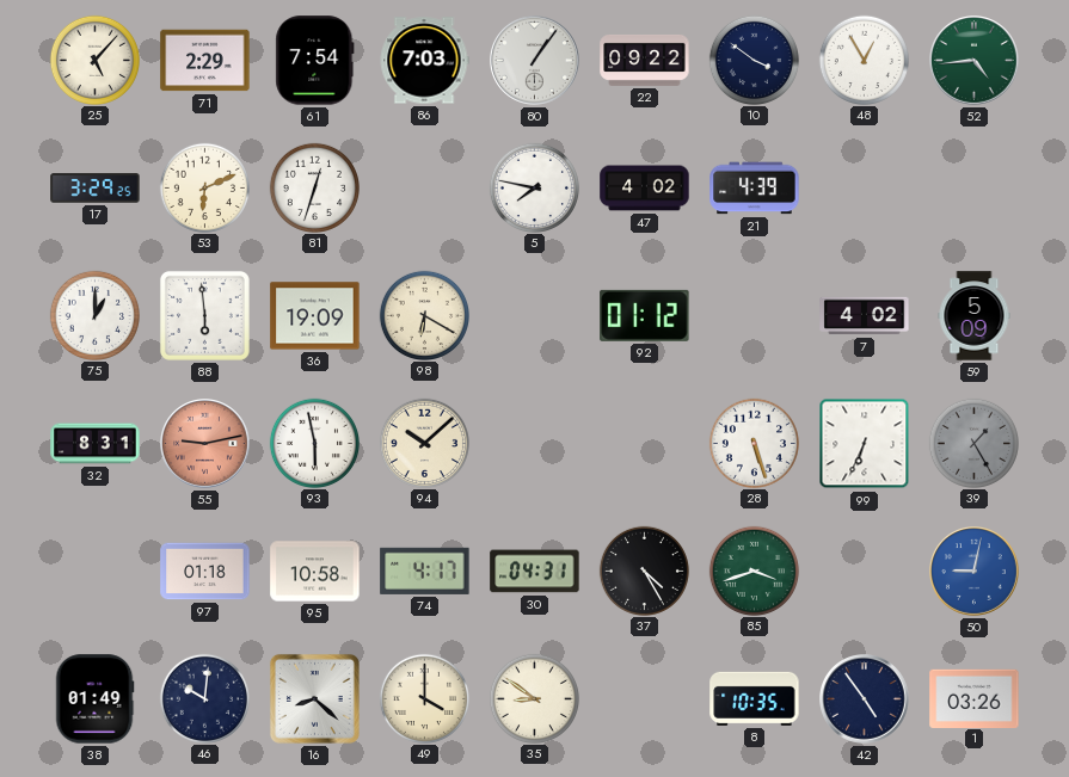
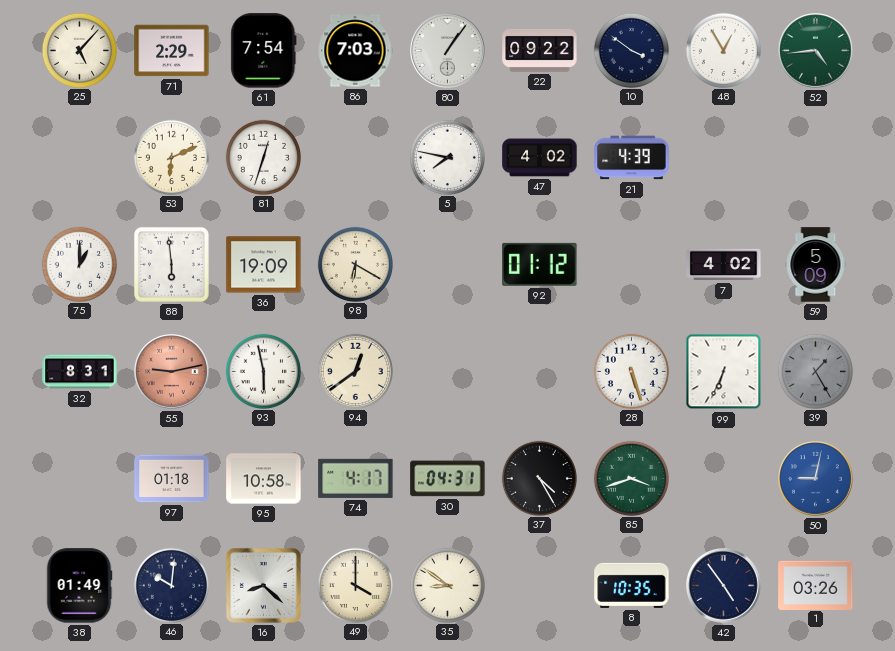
17: 3:29 -> none (96, 189)
94: 10:08 -> 12:39 (355, 371)
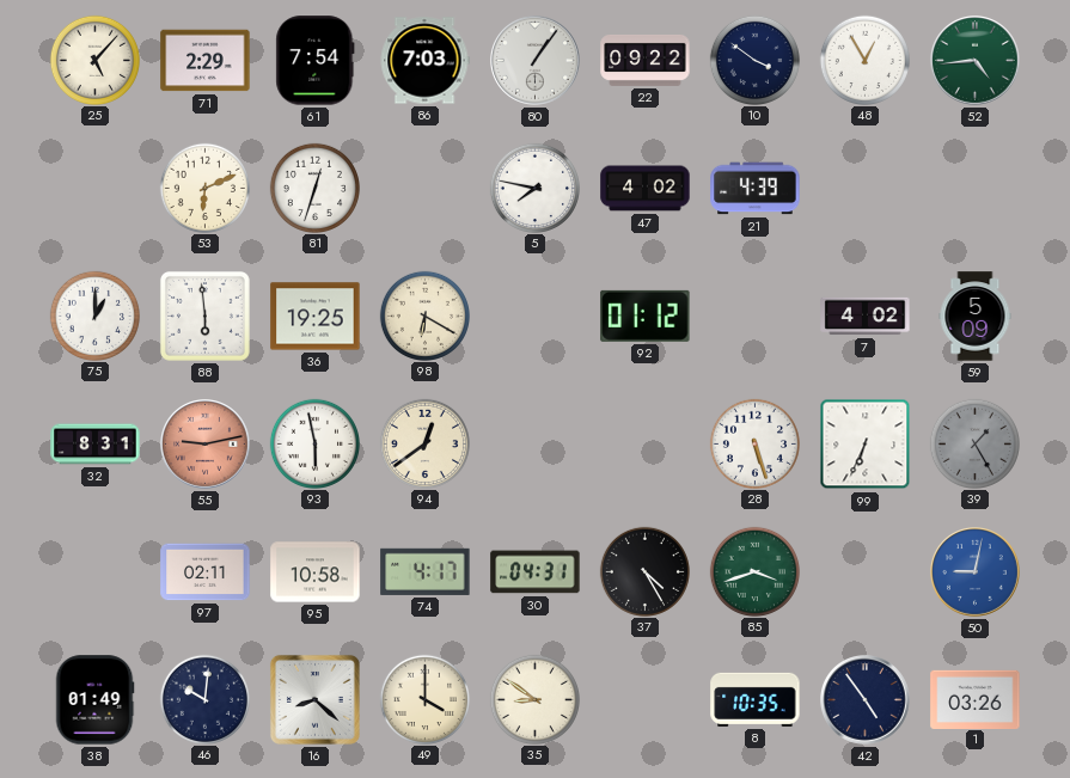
36: 19:09 -> 19:25 (316, 317)
97: 01:18 -> 02:11 (206, 572)
